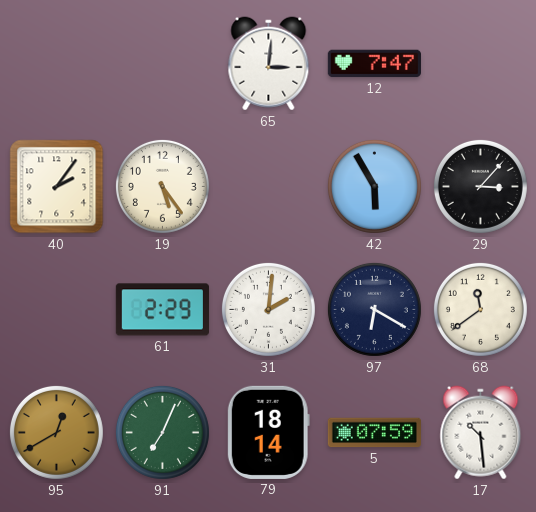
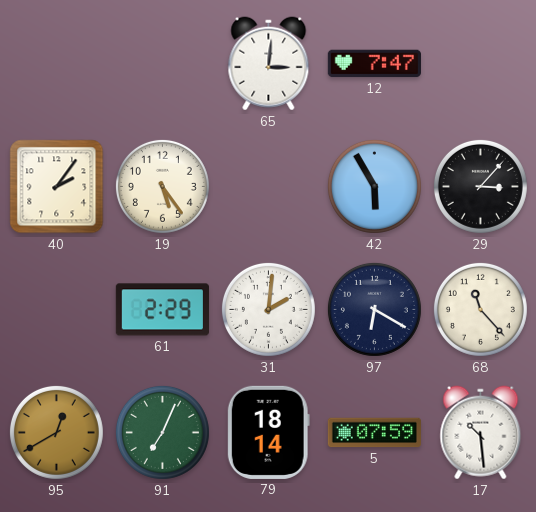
68: 11:39 -> 11:23 (480, 309)
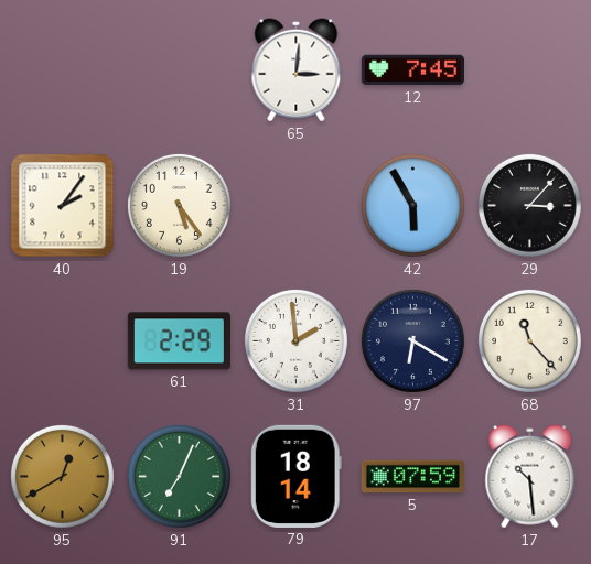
12: 7:47 -> 7:45 (412, 70)
31: 2:01 -> 1:59 (295, 340)
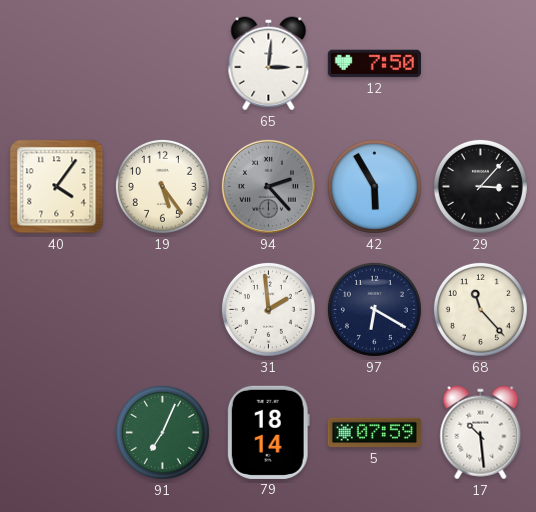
12: 7:45 -> 7:50 (374, 64)
40: 2:06 -> 4:06 (57, 187)
94: none -> 2:23 (268, 186)
61: 2:29 -> none (179, 341)
95: 12:40 -> none (62, 476)
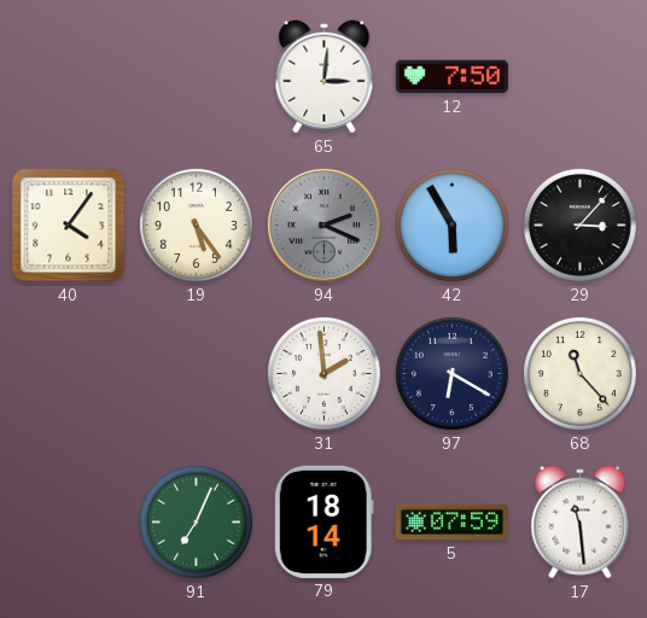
94: 2:23 -> 2:19 (323, 225)
17: 10:29 -> 11:29 (581, 523)
